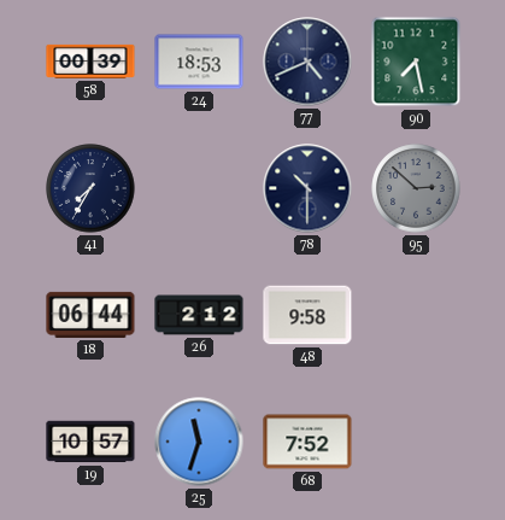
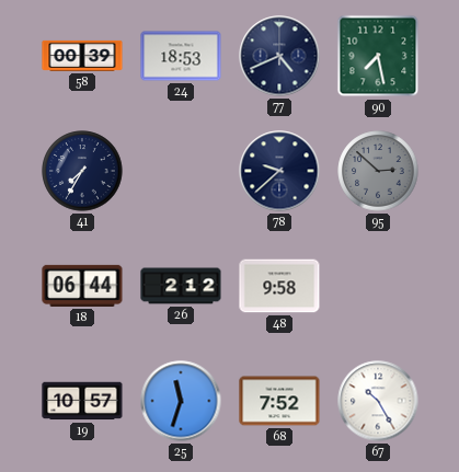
78: 10:30 -> 9:38 (279, 171)
67: none -> 10:25 (378, 401)
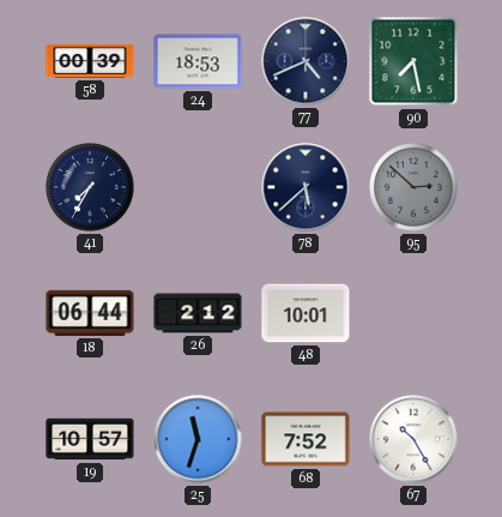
78: 9:38 -> 5:38 (306, 187)
48: 9:58 -> 10:01 (306, 313)
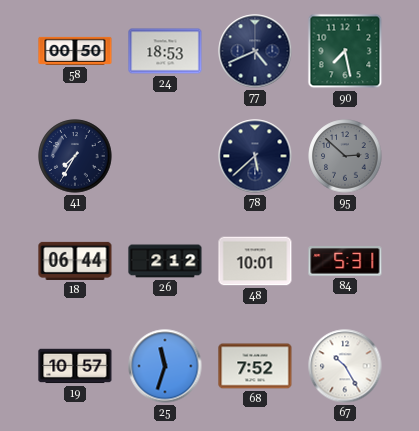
58: 00:39 -> 00:50 (75, 51)
84: none -> 5:31 (345, 262)
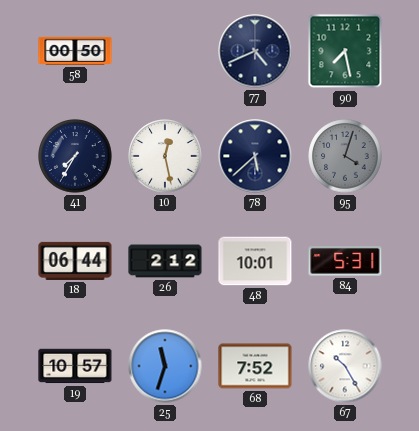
24: 18:53 -> none (165, 51)
10: none -> 12:28 (165, 156)
95: 2:52 -> 4:03 (345, 156)
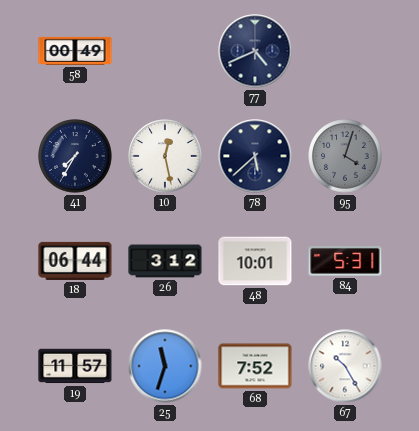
58: 00:50 -> 00:49 (75, 51)
90: 7:28 -> none (345, 51)
26: 2:12 -> 3:12 (165, 261)
19: 10:57 -> 11:57 (75, 366)
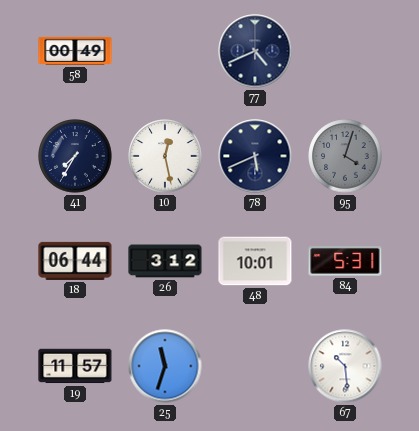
78: 5:38 -> 5:41 (255, 156)
68: 7:52 -> none (255, 366)
67: 10:25 -> 10:29 (345, 366)
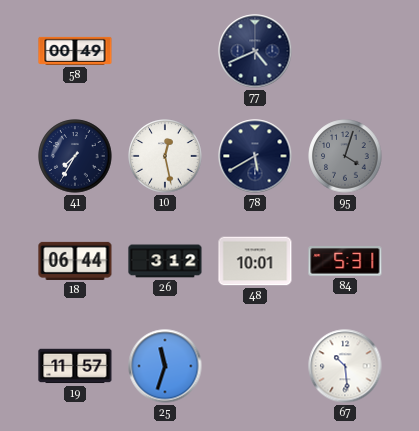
78: 5:41 -> 5:40 (255, 156)
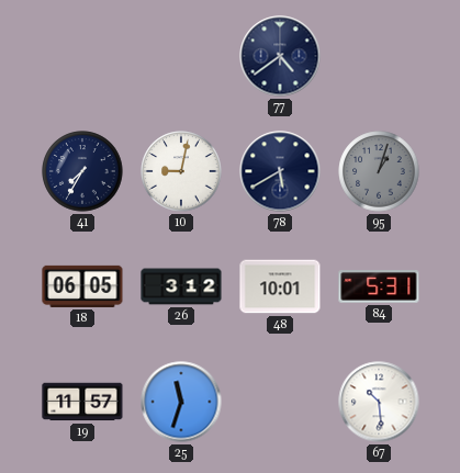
58: 00:49 -> none (75, 51)
77: 4:41 -> 4:39 (280, 56)
10: 12:28 -> 9:02 (181, 171)
95: 4:03 -> 1:03 (379, 171)
18: 06:44 -> 06:05 (82, 286)
